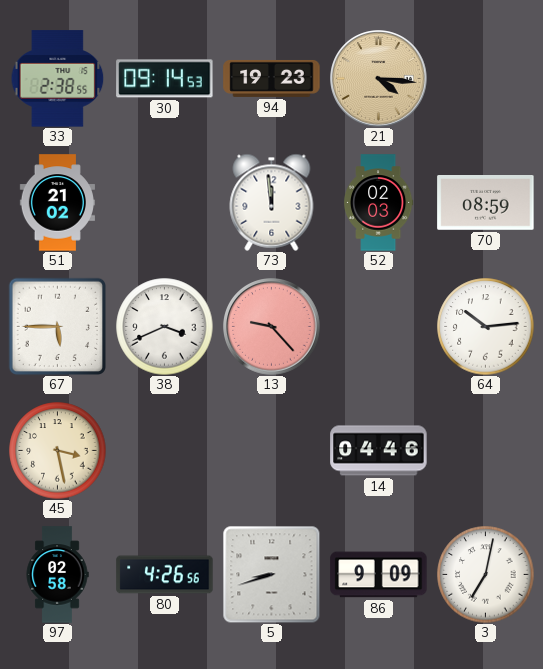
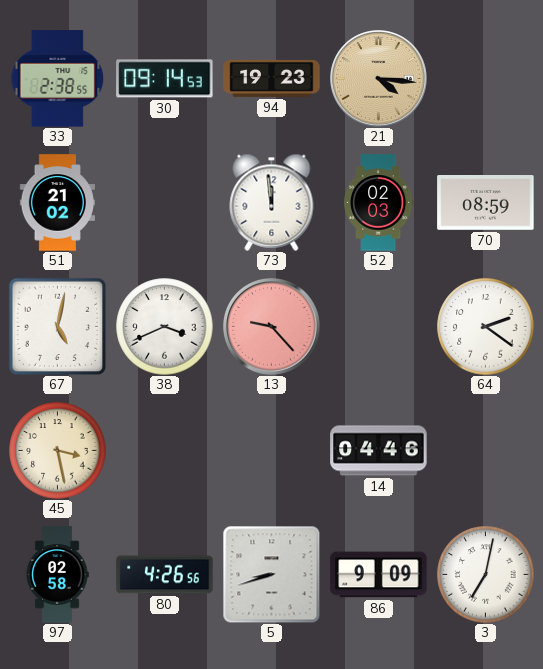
67: 5:45 -> 5:02 (57, 326)
64: 10:14 -> 2:21 (486, 327)
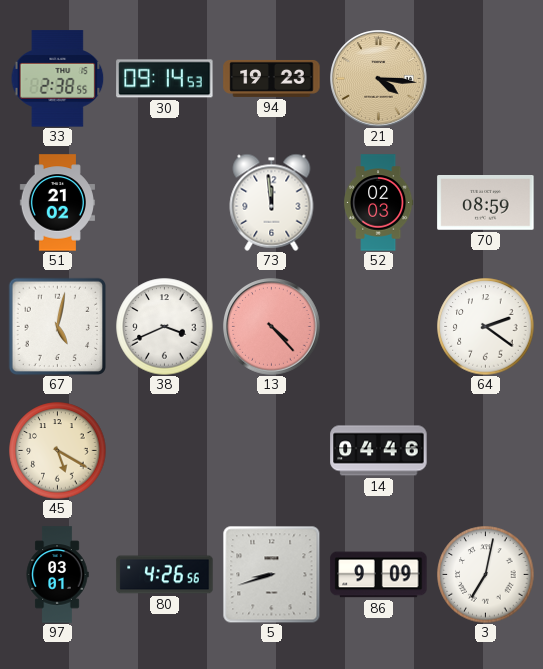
13: 9:23 -> 4:23 (272, 327)
45: 3:28 -> 5:20 (58, 451)
97: 02:58 -> 03:01 (57, 575)
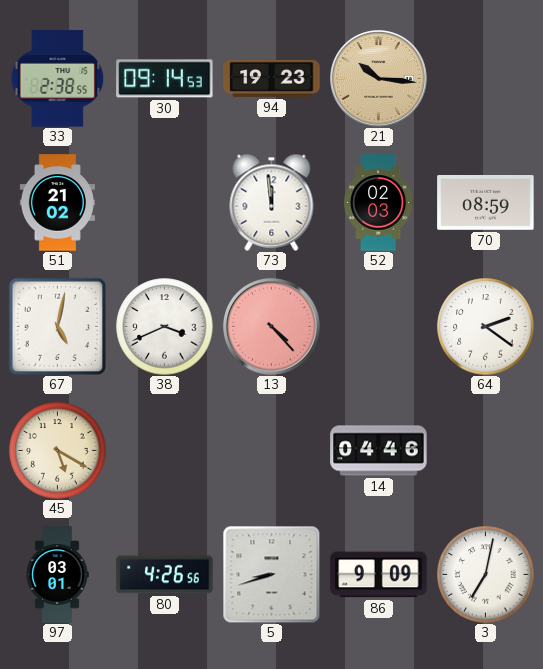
21: 4:16 -> 10:16 (379, 79)
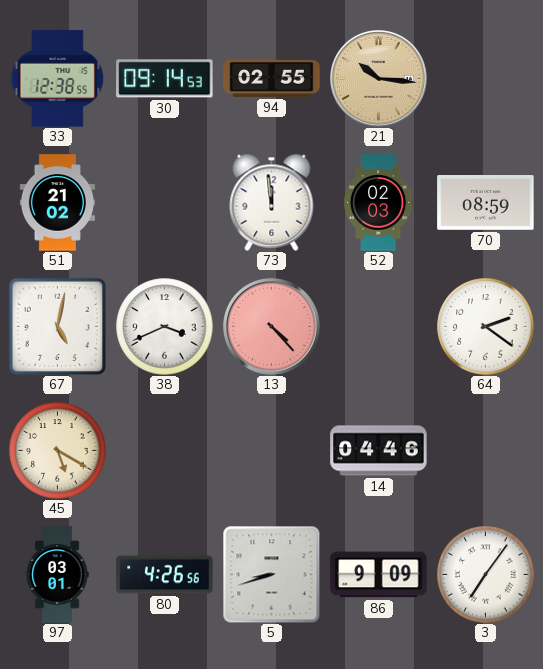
33: 2:38 -> 12:38 (58, 79)
94: 19:23 -> 02:55 (272, 78)
3: 7:02 -> 7:06 (486, 575)
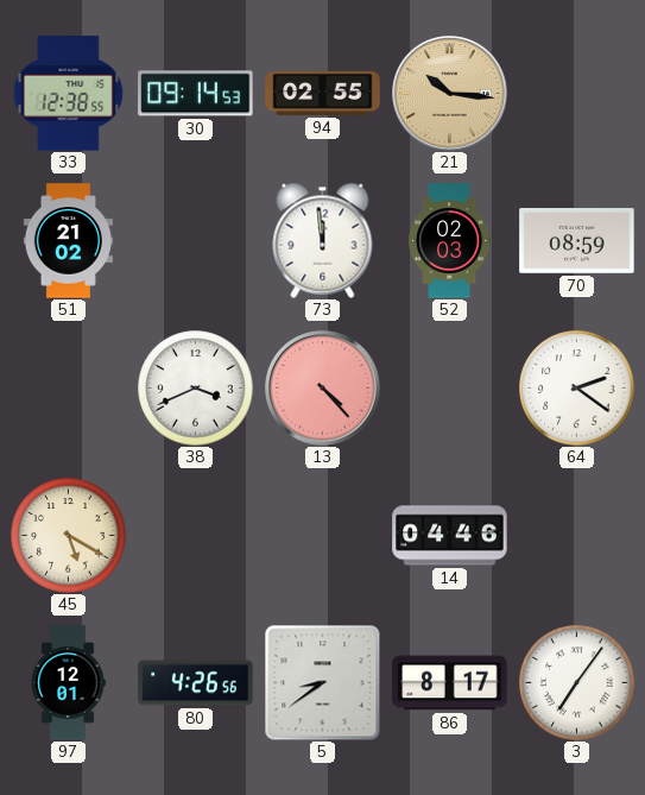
67: 5:02 -> none (57, 326)
97: 03:01 -> 12:01 (68, 683)
5: 8:42 -> 8:39 (322, 682)
86: 9:09 -> 8:17 (450, 683)
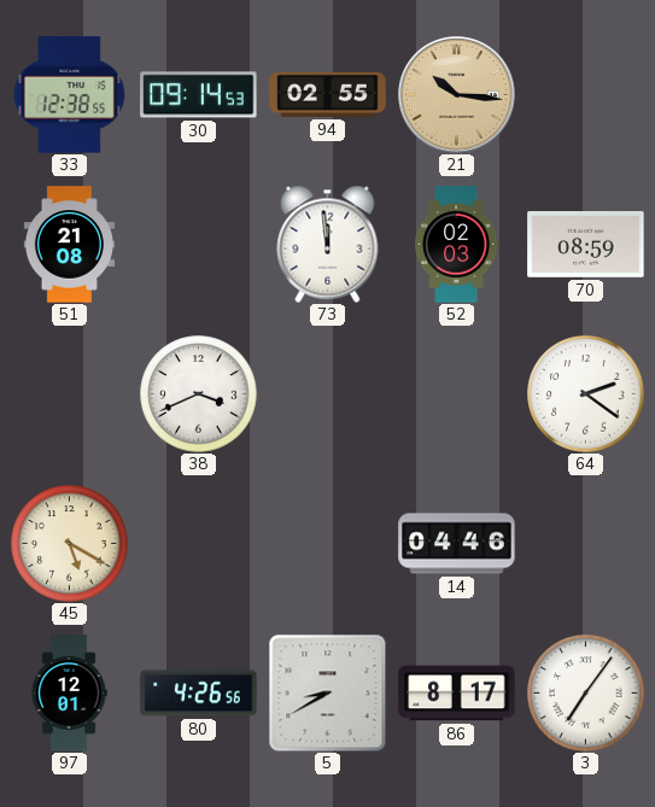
51: 21:02 -> 21:08 (69, 245)
13: 4:23 -> none (323, 389)
5: 8:39 -> 8:40 (327, 692)
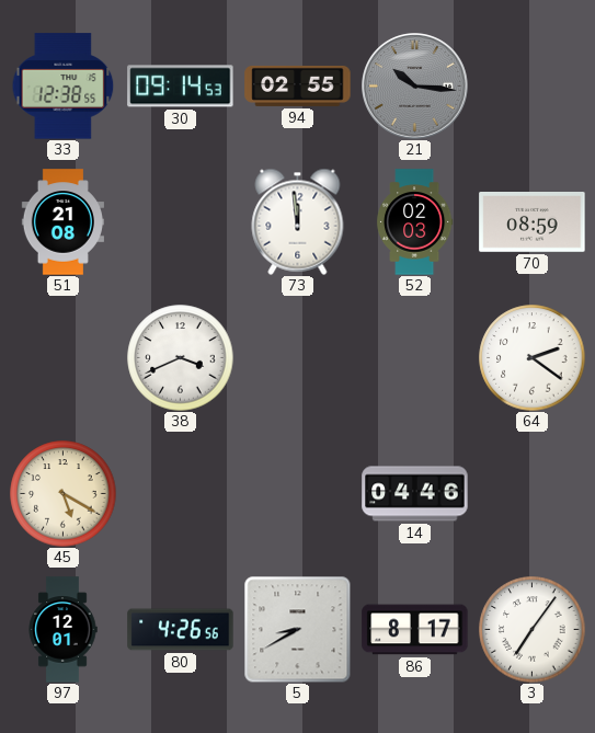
21 dial: champagne -> grey (415, 87)
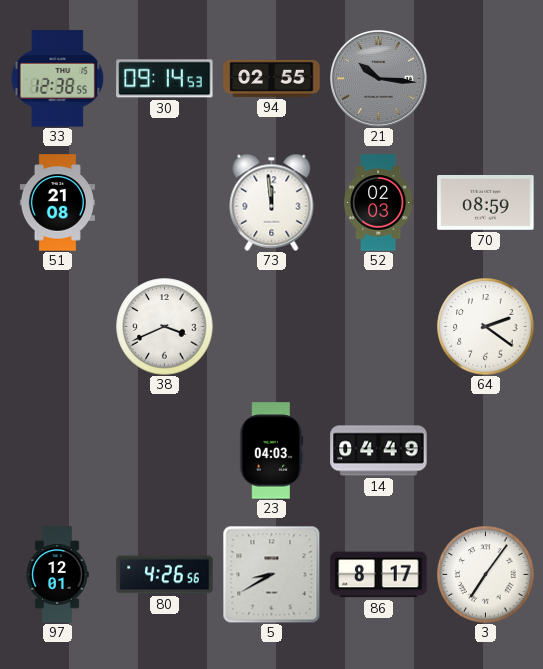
45: 5:20 -> none (64, 494)
23: none -> 04:03 (272, 451)
14: 04:46 -> 04:49 (379, 451)
